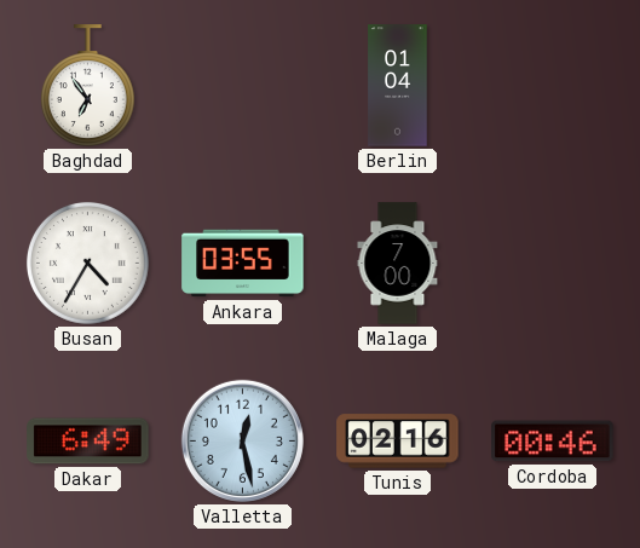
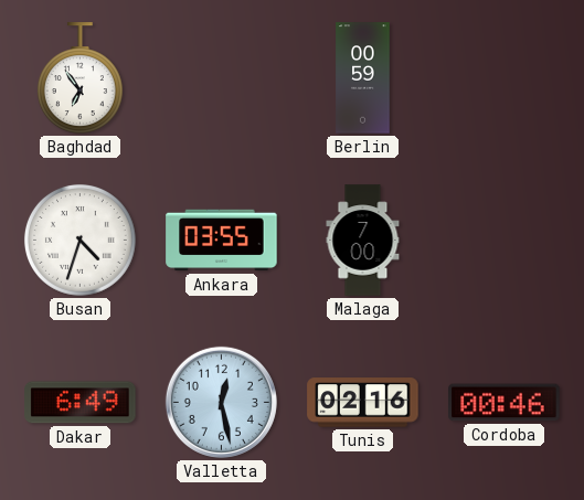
Berlin: 01:04 -> 00:59 (363, 78)
Busan: 4:35 -> 4:33 (79, 240)
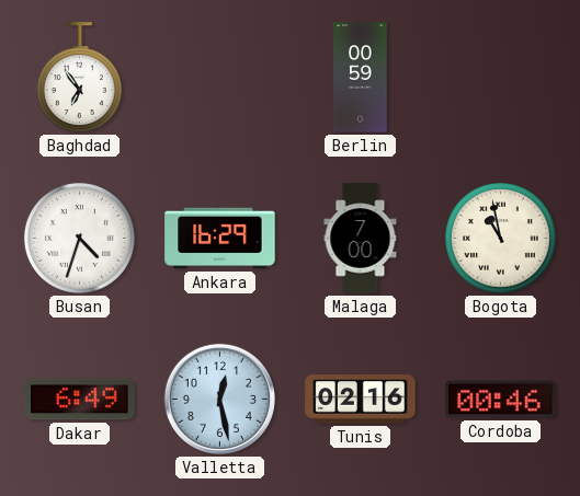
Ankara: 03:55 -> 16:29 (220, 239)
Bogota: none -> 10:58 (500, 238)
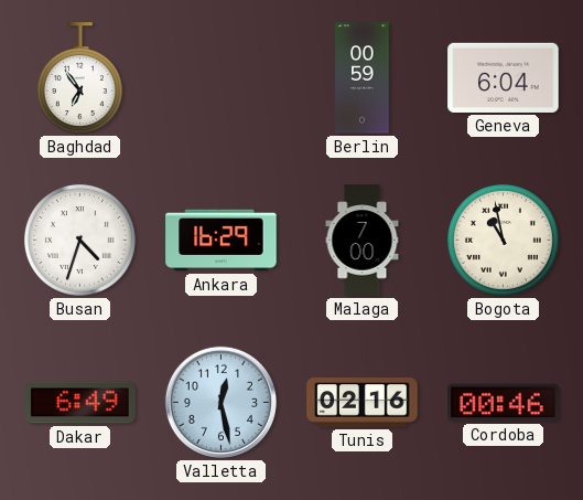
Geneva: none -> 6:04 (504, 77)
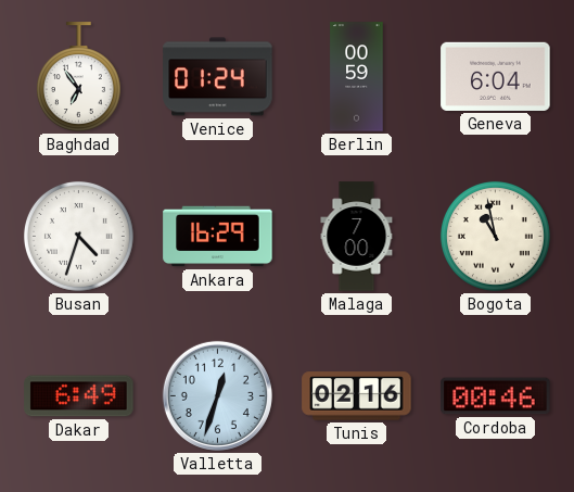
Venice: none -> 01:24 (218, 77)
Valletta: 12:28 -> 12:33 (217, 395)
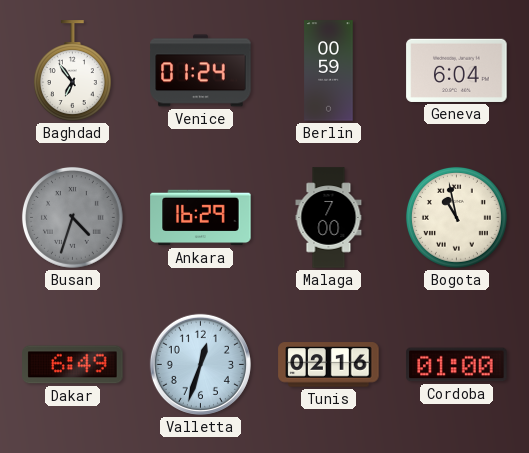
Busan dial: white -> grey (72, 217)
Cordoba: 00:46 -> 01:00 (457, 365)
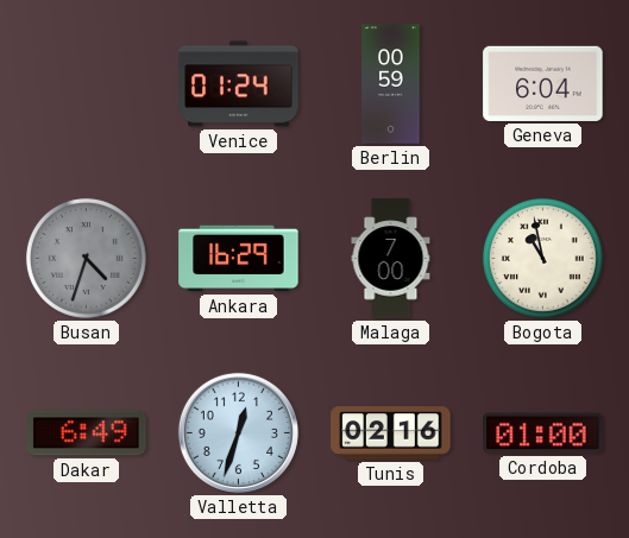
Baghdad: 6:54 -> none (72, 71)
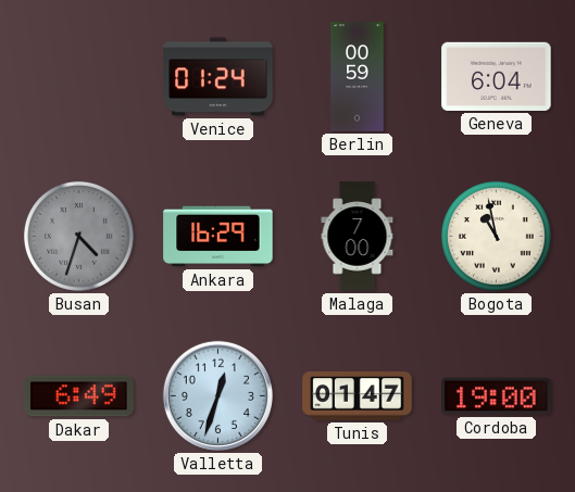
Tunis: 02:16 -> 01:47 (358, 396)
Cordoba: 01:00 -> 19:00 (497, 396)
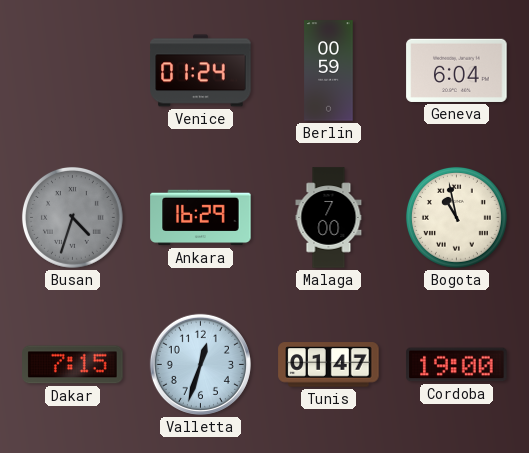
Dakar: 6:49 -> 7:15 (73, 365)
